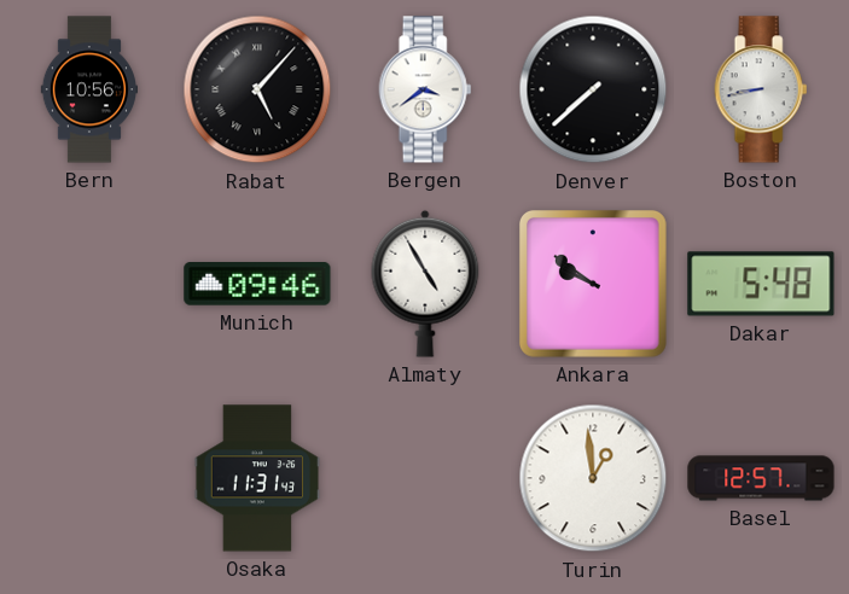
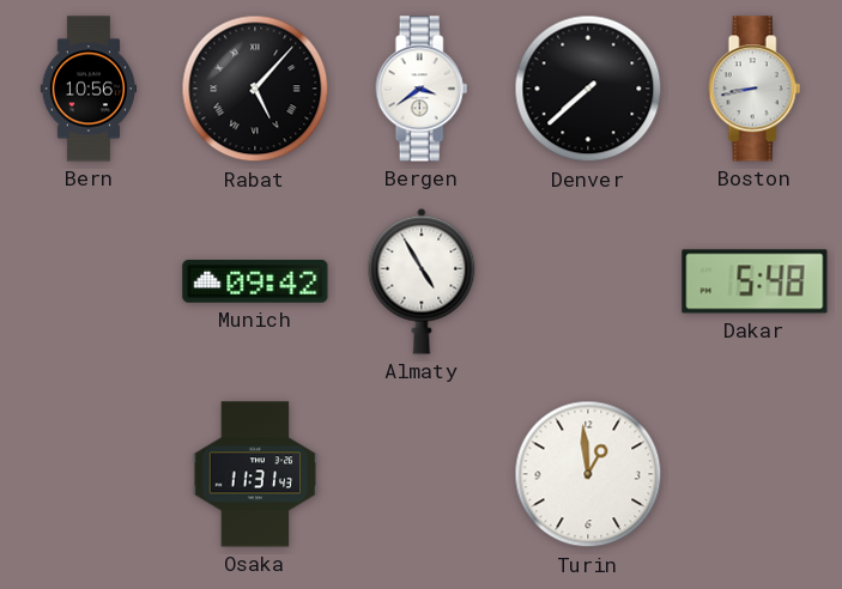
Munich: 09:46 -> 09:42 (255, 283)
Ankara: 9:51 -> none (593, 284)
Basel: 12:57 -> none (761, 478)
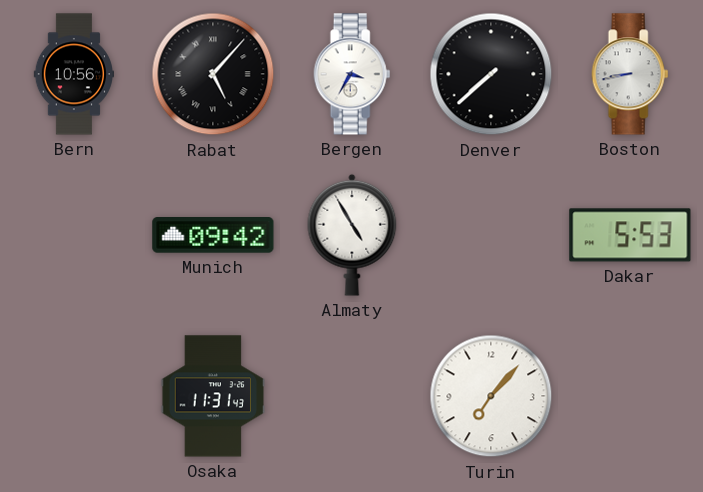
Bergen: 3:39 -> 3:35 (352, 74)
Dakar: 5:48 -> 5:53 (630, 235)
Turin: 12:59 -> 7:07 (491, 396)
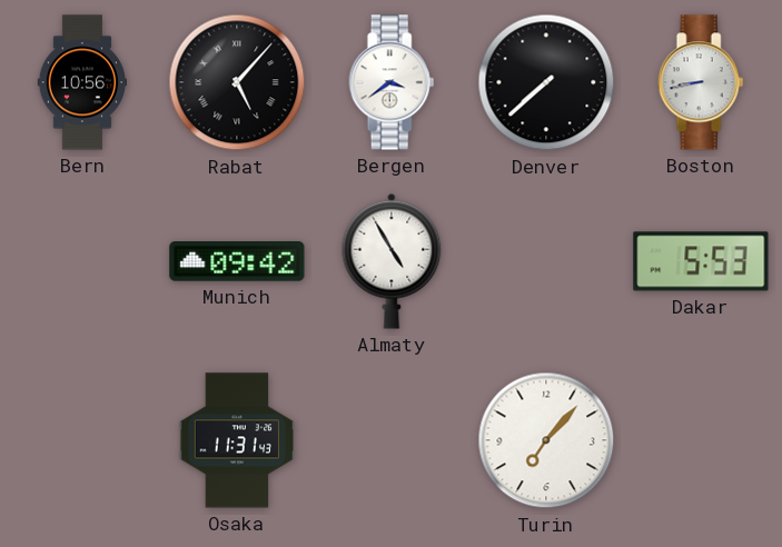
Bergen: 3:35 -> 3:39 (392, 82)
